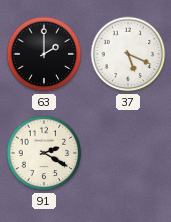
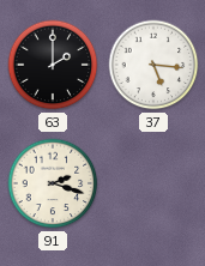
37: 5:19 -> 5:16 (153, 65)
91: 2:20 -> 2:18 (53, 183)
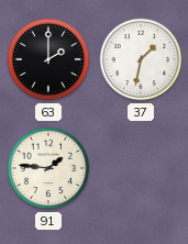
37: 5:16 -> 1:32 (141, 59)
91: 2:18 -> 1:46 (48, 168)
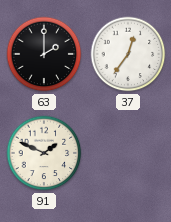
37: 1:32 -> 12:36 (128, 54)
91: 1:46 -> 1:49 (44, 153)
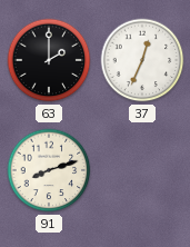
37: 12:36 -> 12:34 (142, 60)
91: 1:49 -> 8:12 (49, 170)
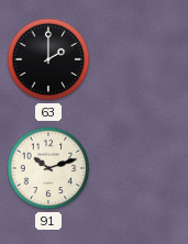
37: 12:34 -> none (142, 60)
91: 8:12 -> 10:12 (48, 168)
